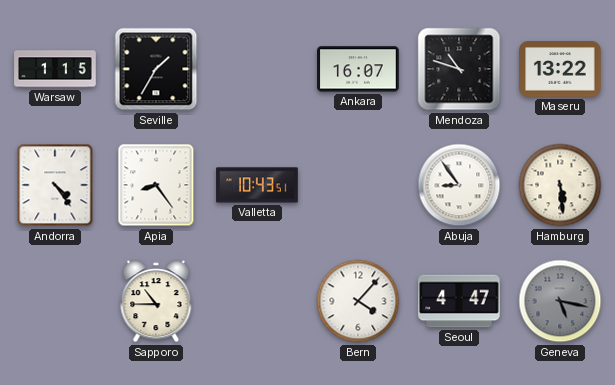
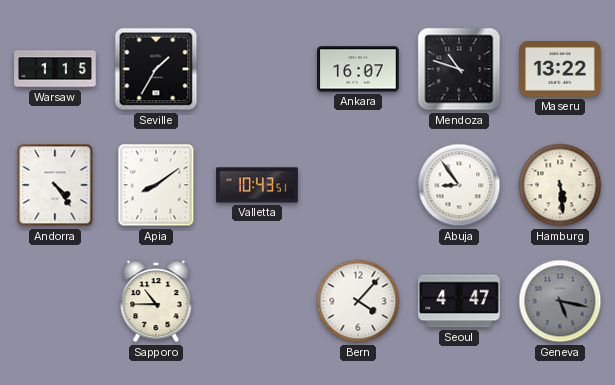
Apia: 8:24 -> 8:09 (156, 185)
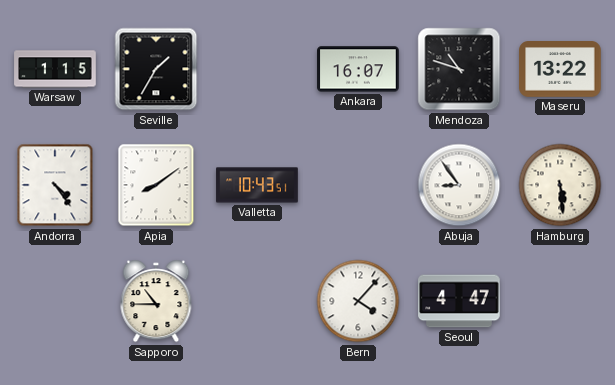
Geneva: 5:17 -> none (560, 301)
